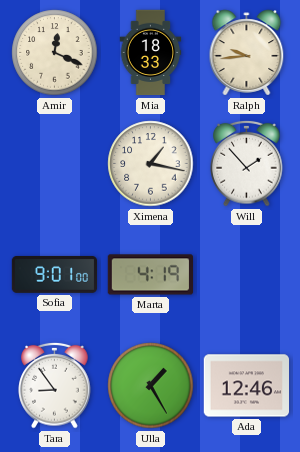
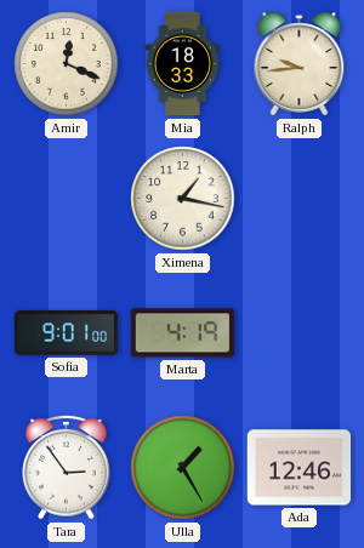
Will: 1:53 -> none (247, 163)
Tara: 8:54 -> 2:54 (67, 467)
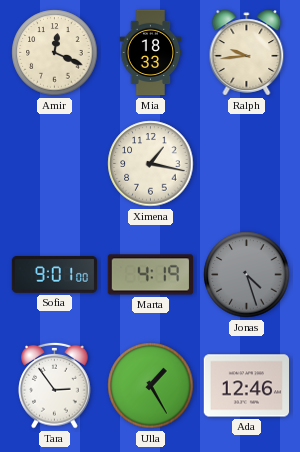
Jonas: none -> 4:27 (247, 275)
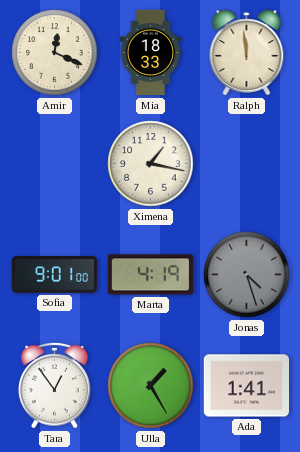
Ralph: 9:44 -> 11:59 (247, 53)
Tara: 2:54 -> 12:54 (55, 385)
Ada: 12:46 -> 1:41 (247, 386)
